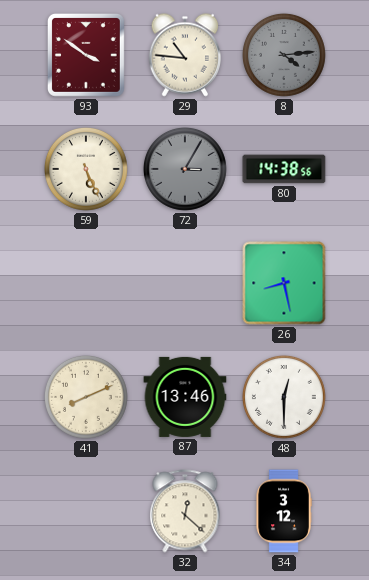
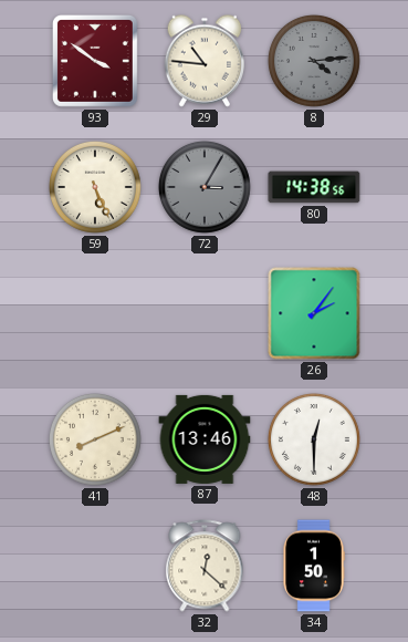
26: 8:28 -> 2:06 (314, 313)
34: 3:12 -> 1:50 (314, 566)
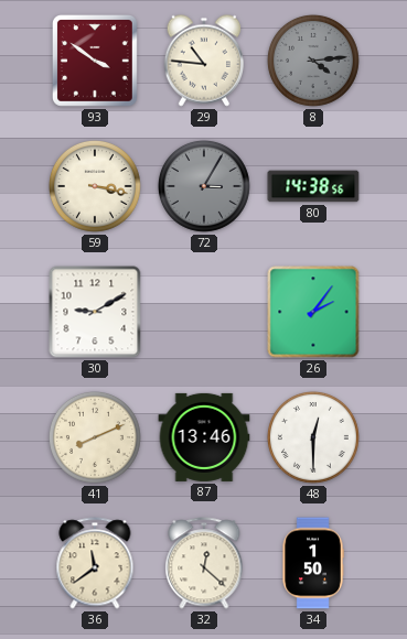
59: 5:26 -> 3:17 (95, 186)
30: none -> 9:10 (95, 312)
36: none -> 11:39 (95, 563)
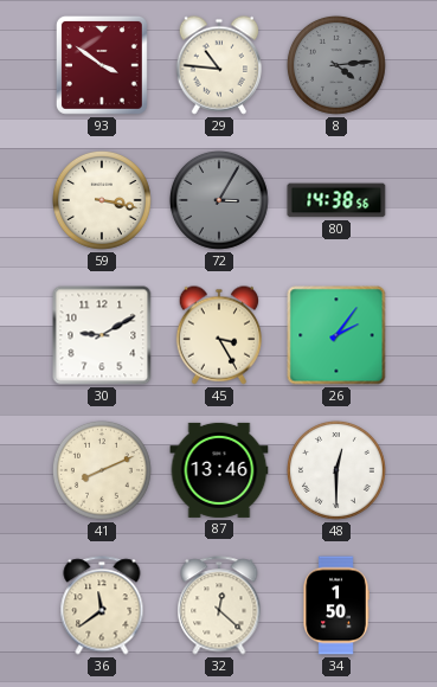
45: none -> 3:25 (218, 335)
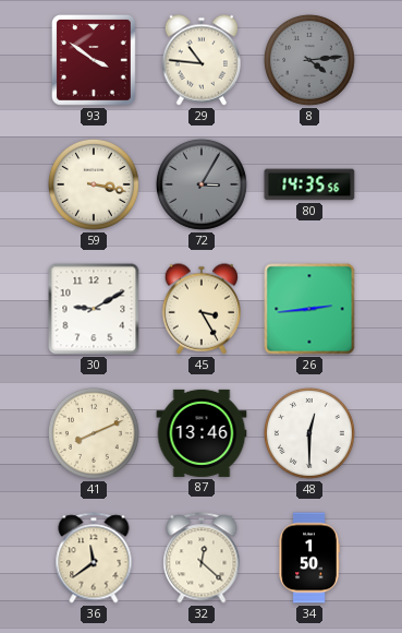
80: 14:38 -> 14:35 (309, 184)
26: 2:06 -> 2:44 (309, 309)
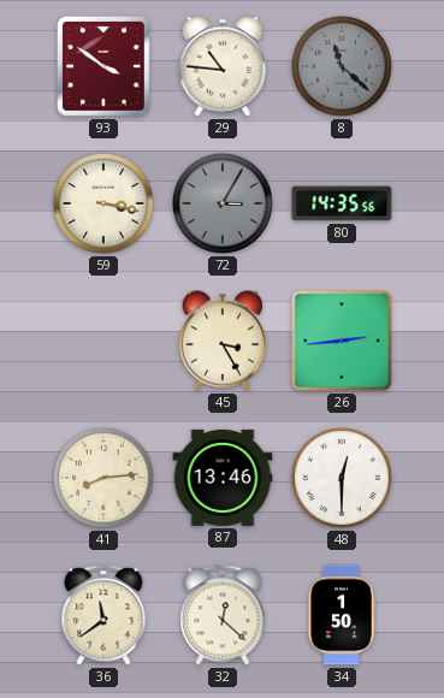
8: 4:14 -> 11:22 (342, 66)
30: 9:10 -> none (94, 309)
41: 8:11 -> 8:14 (103, 478)
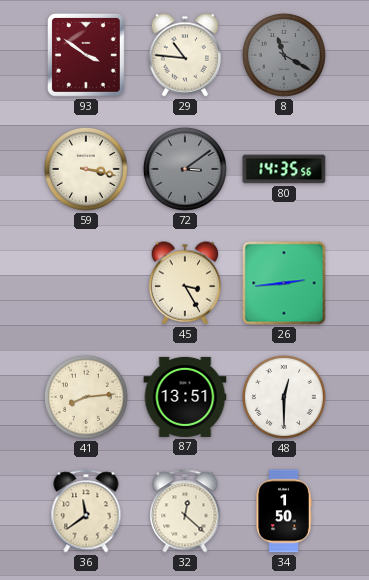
8: 11:22 -> 11:20 (284, 55)
72: 3:05 -> 3:09 (185, 169)
87: 13:46 -> 13:51 (185, 397)
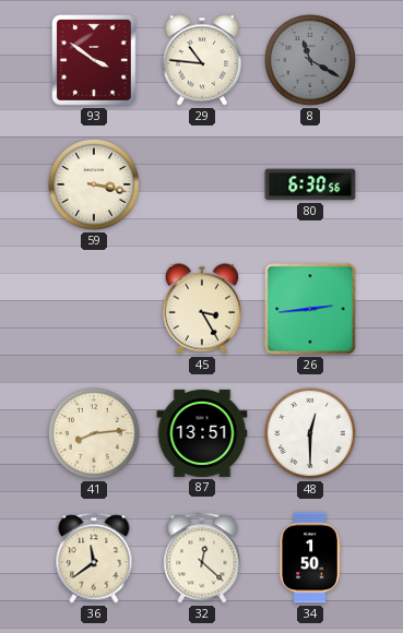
72: 3:09 -> none (185, 169)
80: 14:35 -> 6:30 (310, 184)
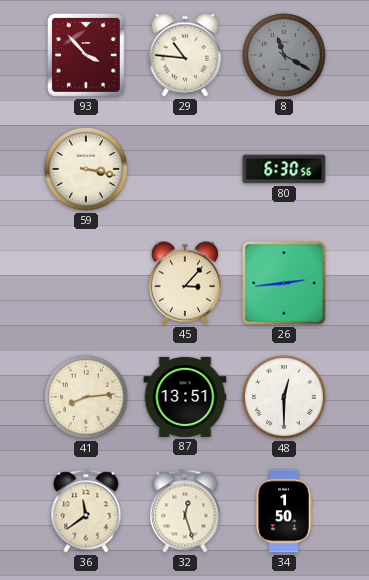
93: 3:51 -> 3:53 (86, 55)
45: 3:25 -> 3:07 (184, 283)
32: 12:22 -> 12:27 (185, 511)
